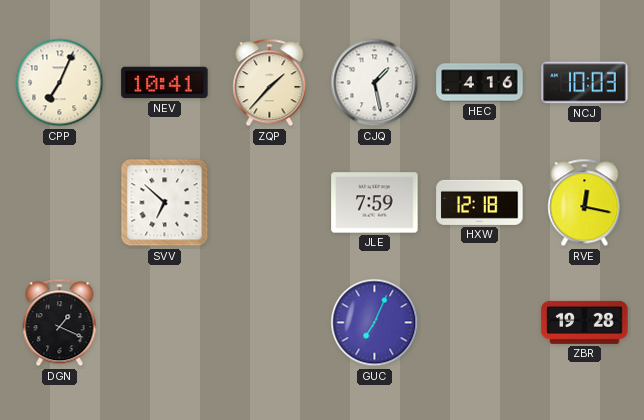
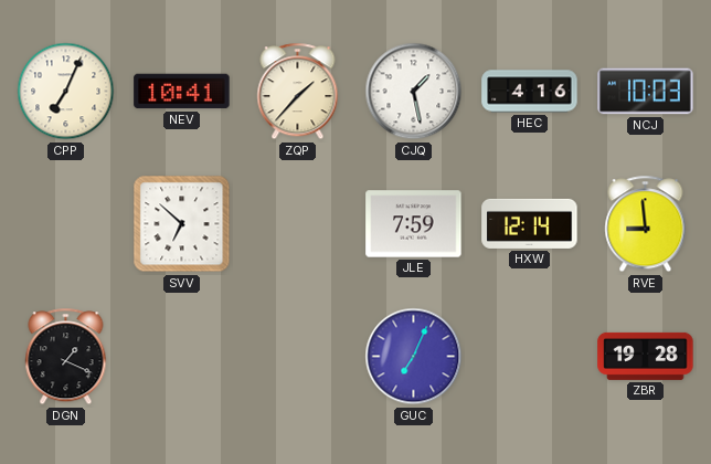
HXW: 12:18 -> 12:14 (530, 223)
RVE: 12:17 -> 8:59 (646, 224)
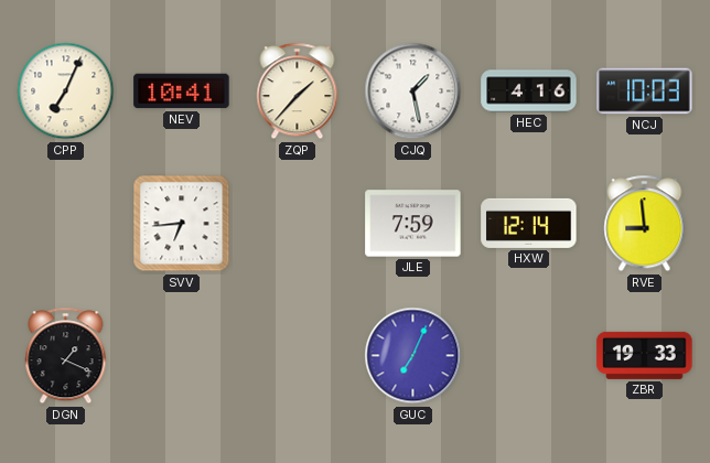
SVV: 6:52 -> 6:44 (182, 224)
ZBR: 19:28 -> 19:33 (645, 355)
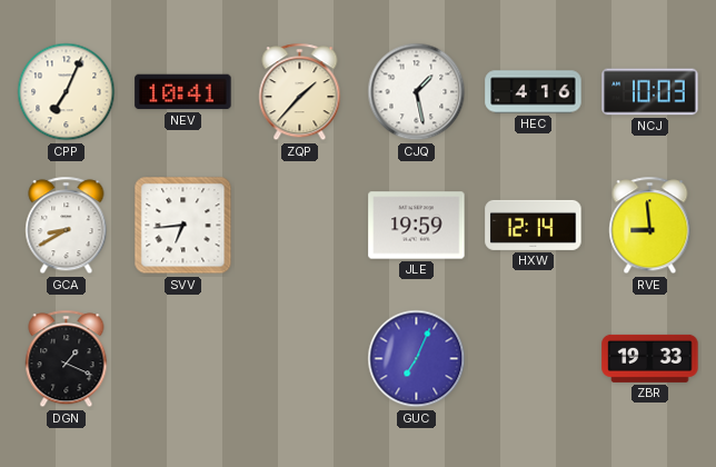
GCA: none -> 8:40 (67, 226)
JLE: 7:59 -> 19:59 (417, 226)
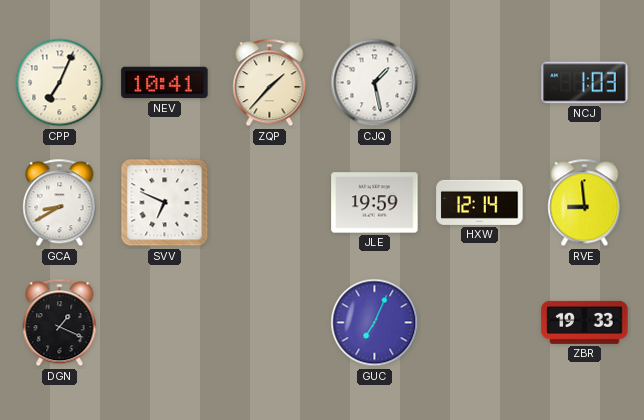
HEC: 4:16 -> none (534, 92)
NCJ: 10:03 -> 1:03 (585, 83)
SVV: 6:44 -> 6:49 (165, 203)
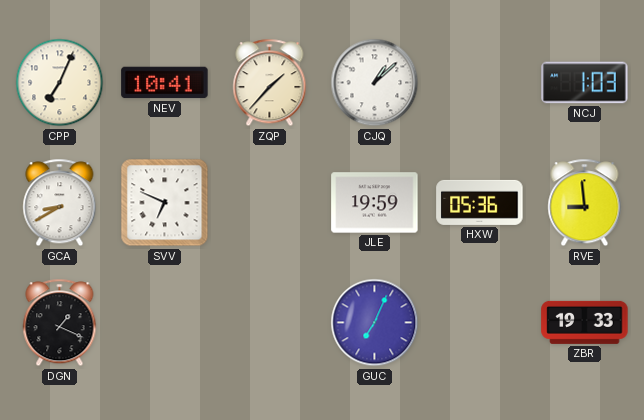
CJQ: 1:28 -> 1:08 (375, 83)
HXW: 12:14 -> 05:36 (480, 202)
